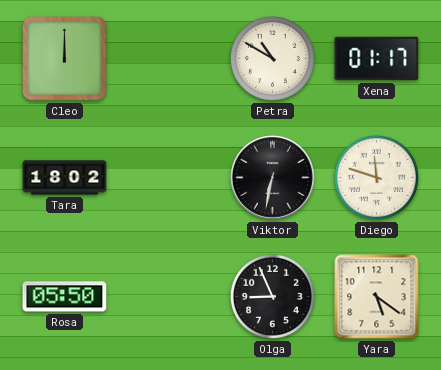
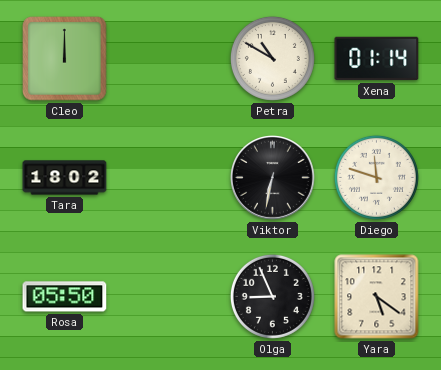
Xena: 01:17 -> 01:14 (377, 59)
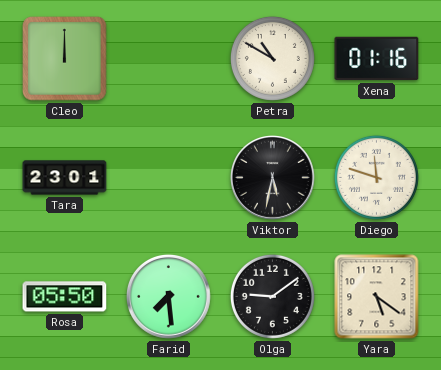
Xena: 01:14 -> 01:16 (377, 59)
Tara: 18:02 -> 23:01 (65, 178)
Viktor: 6:32 -> 5:32 (273, 178)
Farid: none -> 7:29 (169, 297)
Olga: 8:56 -> 9:09 (272, 296)
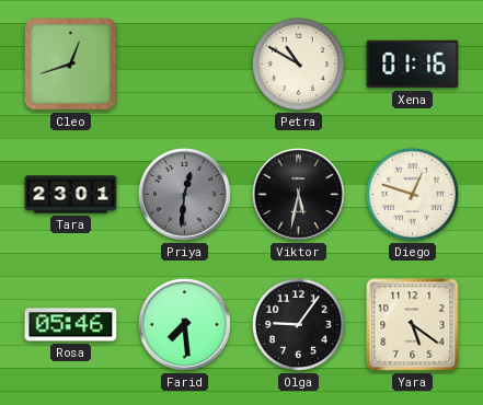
Cleo: 12:00 -> 12:42 (71, 65)
Priya: none -> 12:31 (185, 195)
Diego: 11:48 -> 12:48 (412, 194)
Rosa: 05:50 -> 05:46 (71, 325)
Olga: 9:09 -> 9:06 (298, 324)
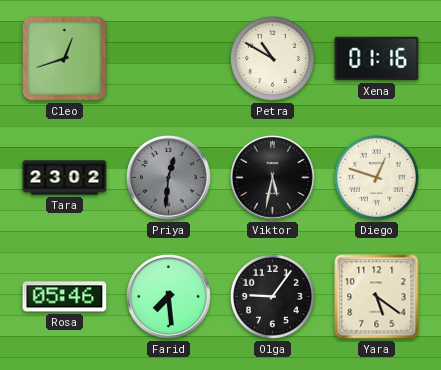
Tara: 23:01 -> 23:02 (65, 178)
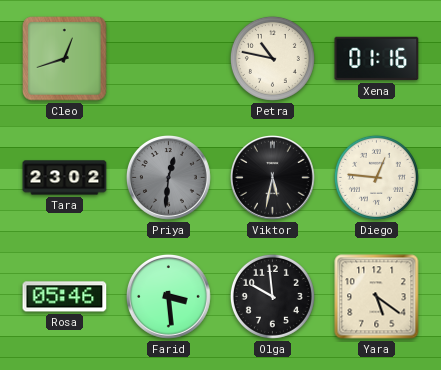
Petra: 10:50 -> 10:47 (272, 58)
Diego: 12:48 -> 12:46 (376, 177)
Farid: 7:29 -> 3:29 (169, 297)
Olga: 9:06 -> 9:59 (272, 296)
